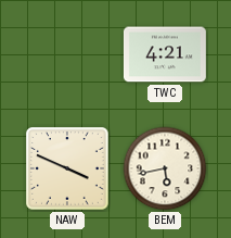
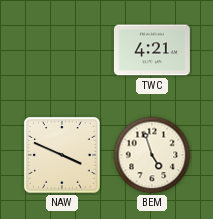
BEM: 5:43 -> 4:57 (152, 155)
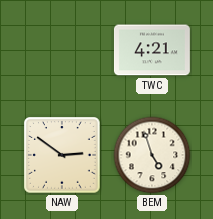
NAW: 3:49 -> 2:51 (63, 156)
